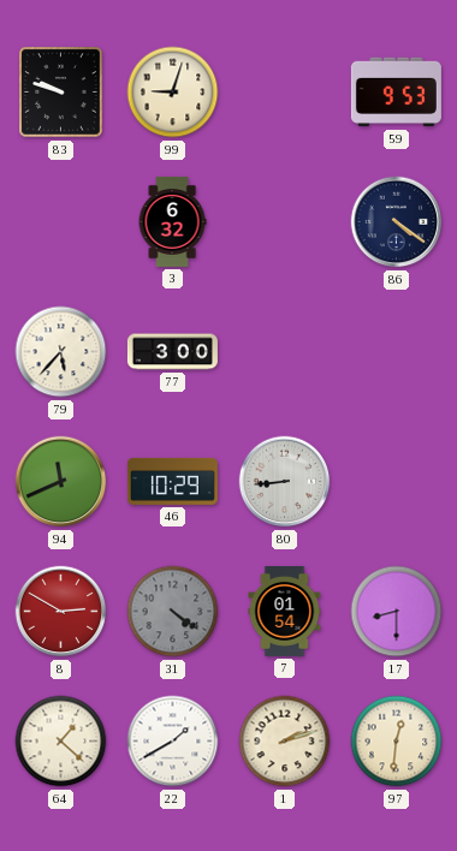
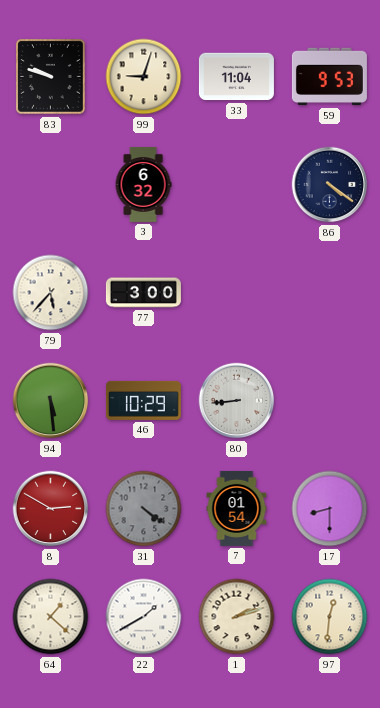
33: none -> 11:04 (236, 77)
94: 11:41 -> 5:29 (51, 401)
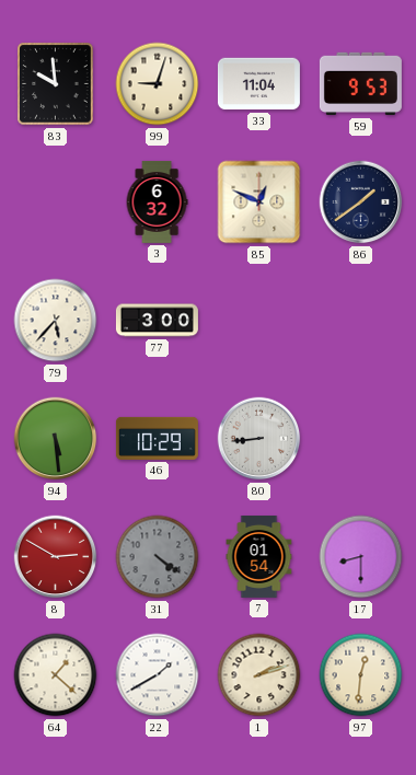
83: 9:48 -> 9:59 (56, 84)
85: none -> 12:49 (259, 203)
86: 4:21 -> 1:39 (361, 203)
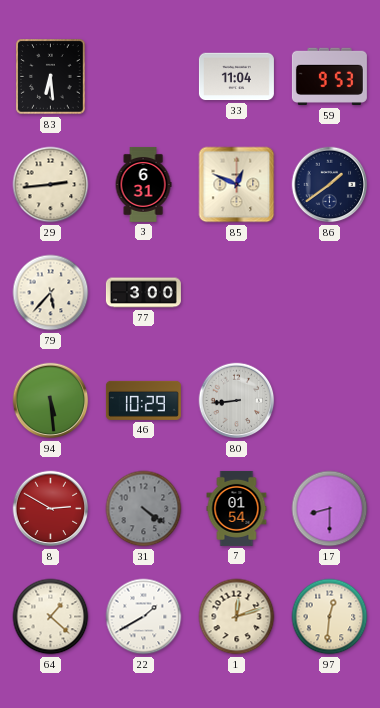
83: 9:59 -> 6:29 (51, 77)
99: 9:03 -> none (158, 84)
29: none -> 2:44 (51, 185)
3: 6:32 -> 6:31 (143, 184)
1: 2:12 -> 12:12 (237, 617)
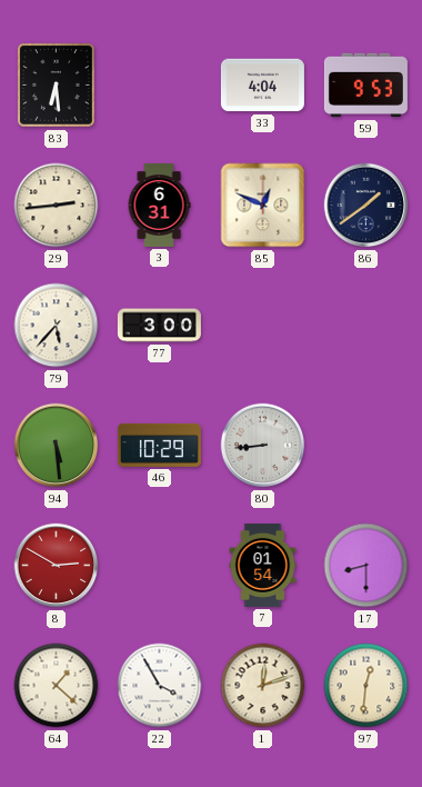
33: 11:04 -> 4:04 (262, 86)
31: 4:21 -> none (144, 509)
22: 1:40 -> 3:55 (160, 686)
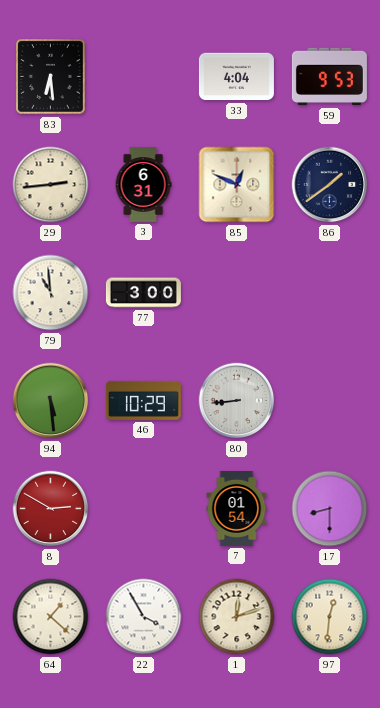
79: 5:37 -> 10:59 (51, 293)
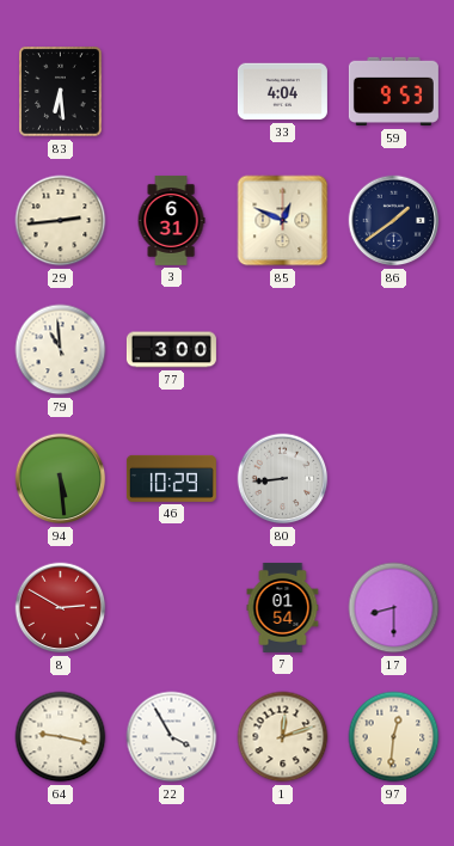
64: 1:22 -> 9:17 (61, 737)
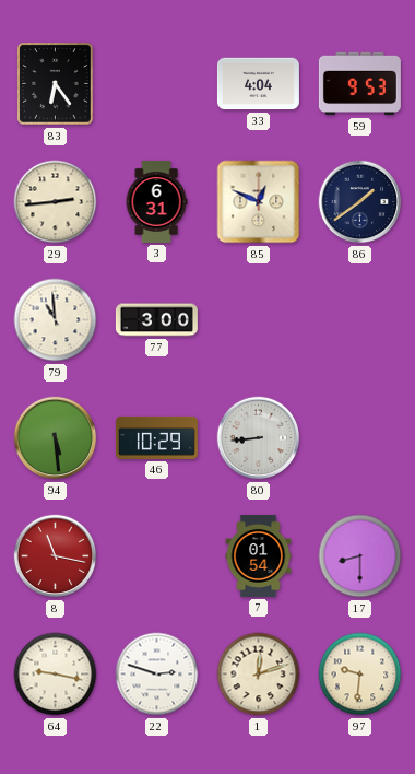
83: 6:29 -> 6:24 (56, 84)
8: 2:50 -> 11:17 (56, 556)
22: 3:55 -> 2:48 (157, 675)
97: 12:31 -> 9:31 (360, 675)
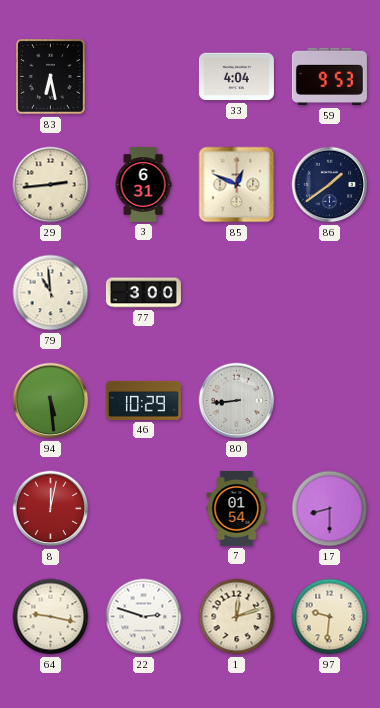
83: 6:24 -> 6:28 (51, 77)
8: 11:17 -> 12:02 (51, 509)
